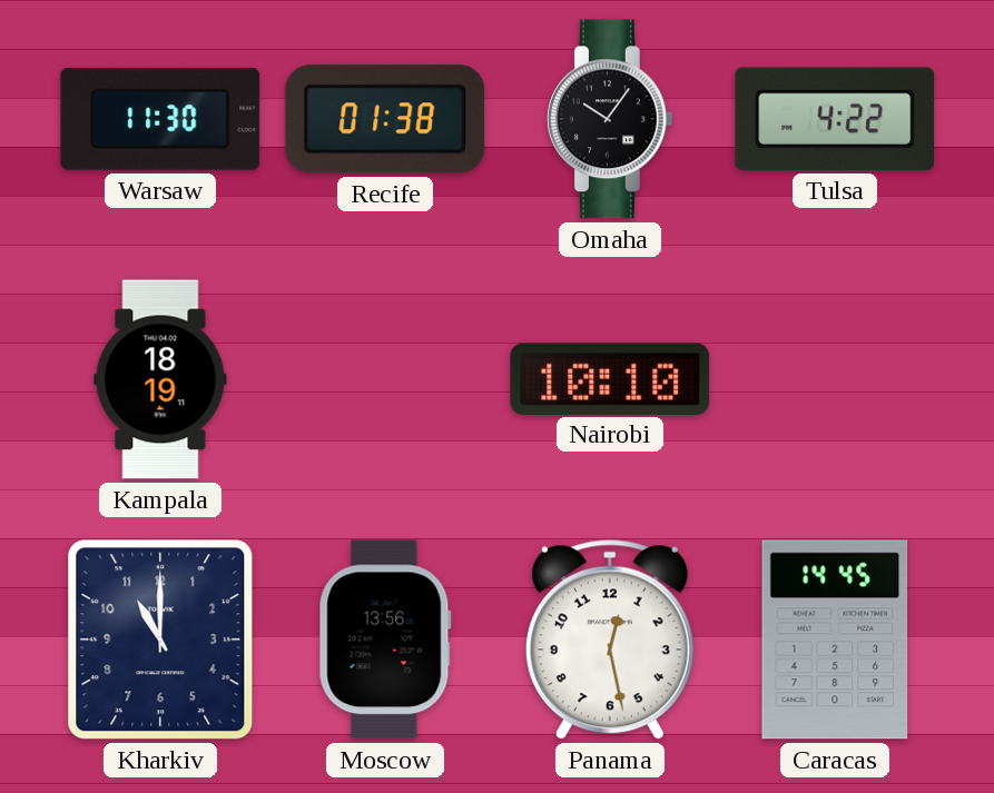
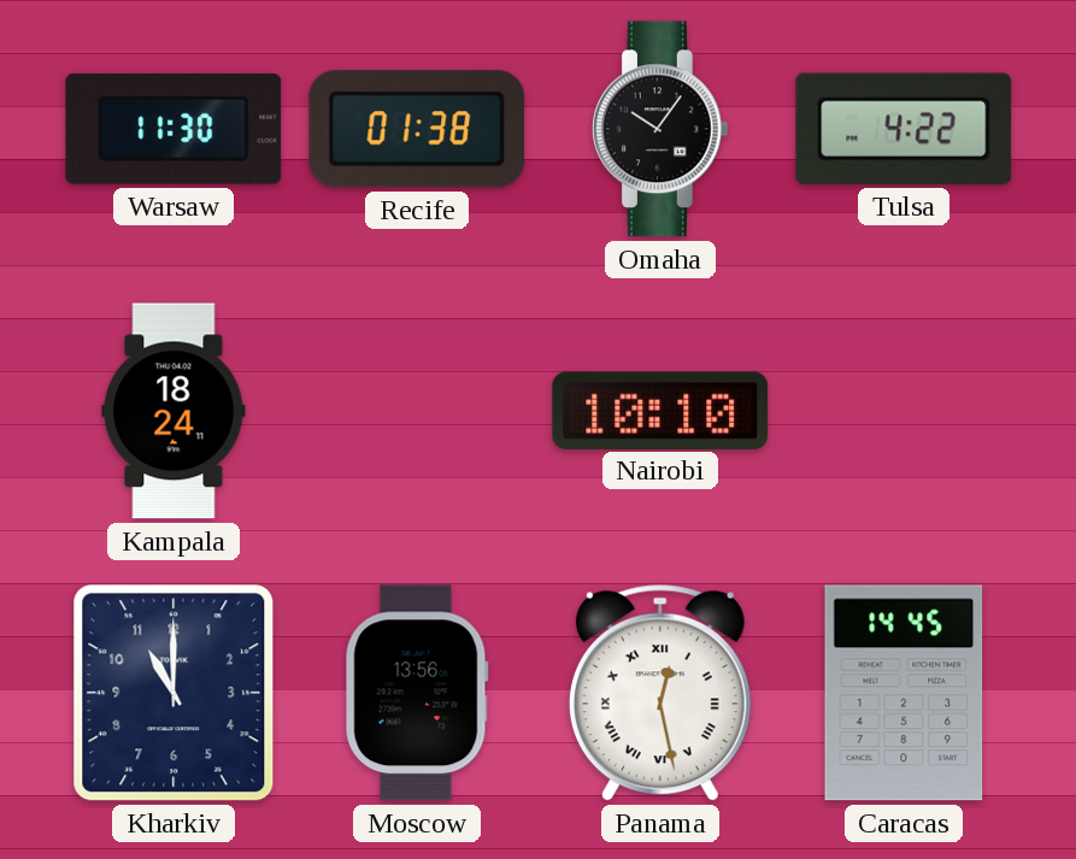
Kampala: 18:19 -> 18:24 (174, 411)
Panama numerals: Arabic -> Roman (660, 693)
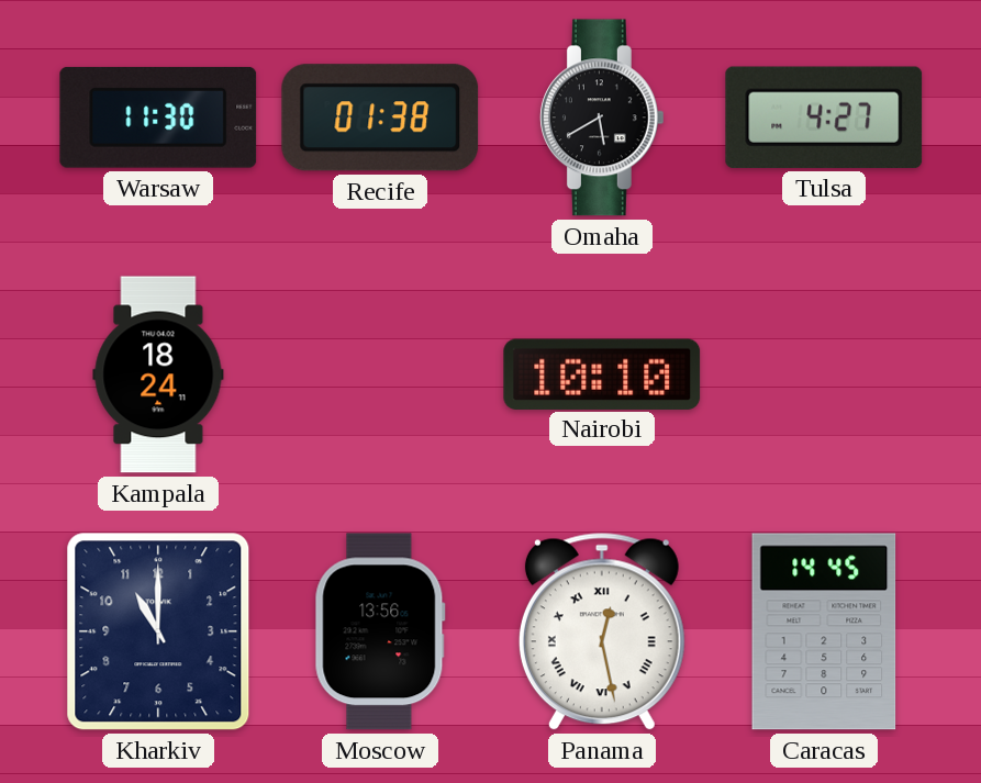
Omaha: 10:06 -> 5:40 (602, 118)
Tulsa: 4:22 -> 4:27 (824, 118)
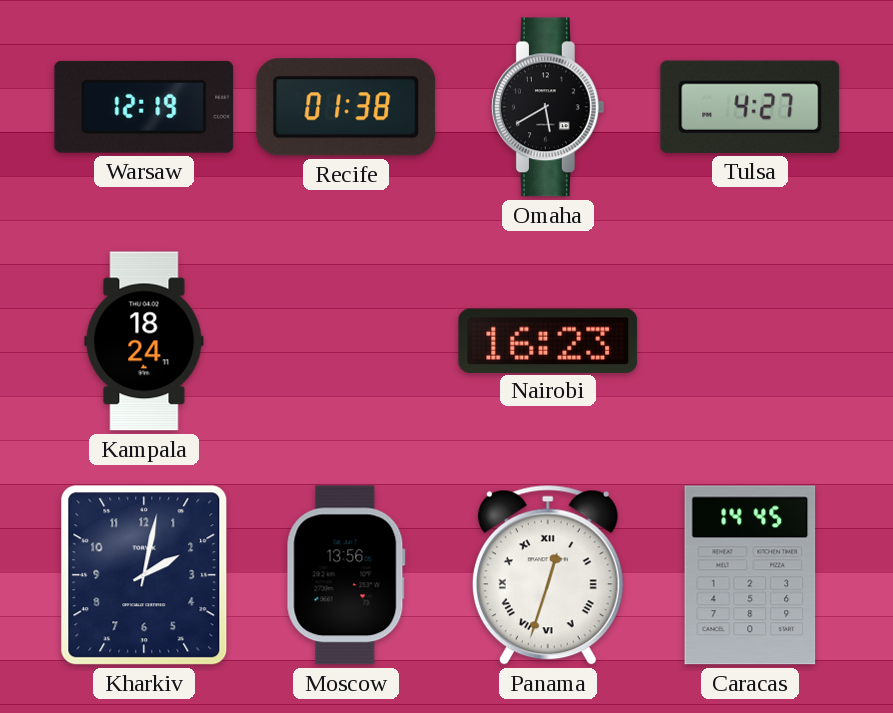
Warsaw: 11:30 -> 12:19 (144, 107)
Nairobi: 10:10 -> 16:23 (548, 340)
Kharkiv: 11:00 -> 2:02 (144, 575)
Panama: 12:28 -> 12:33 (548, 575)
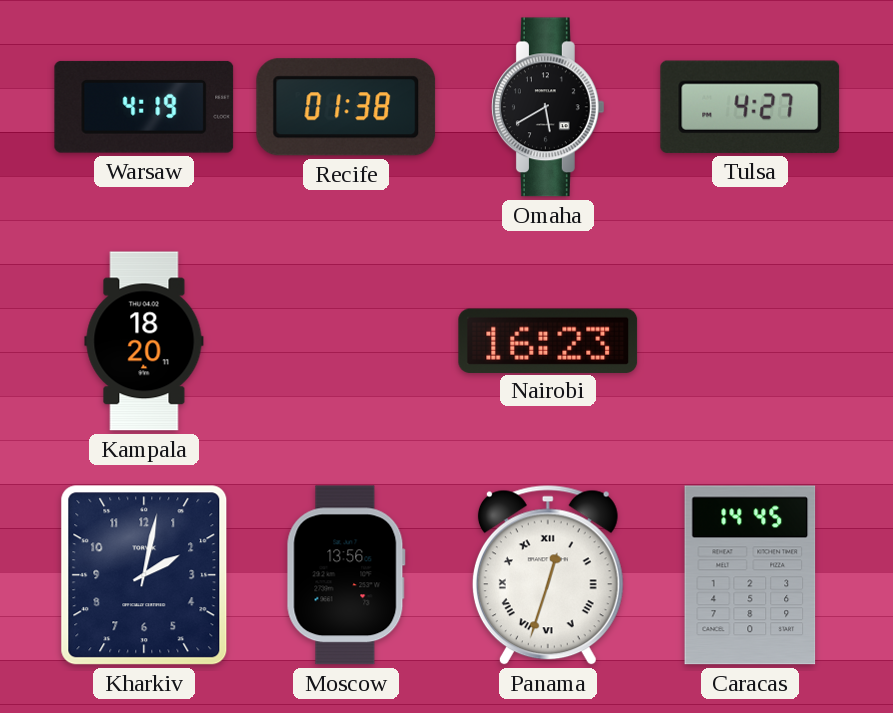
Warsaw: 12:19 -> 4:19 (144, 107)
Kampala: 18:24 -> 18:20 (144, 341)
